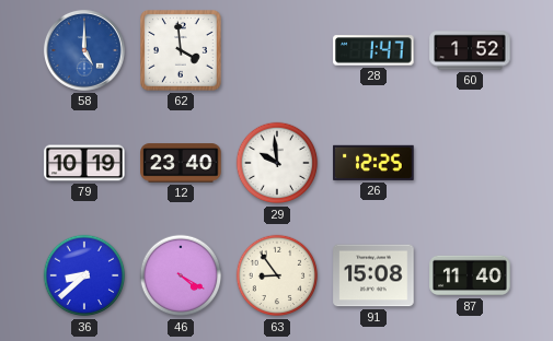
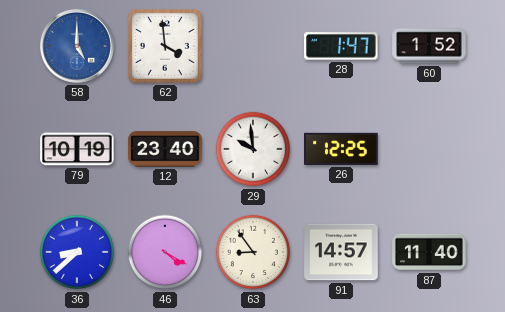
91: 15:08 -> 14:57 (341, 252)
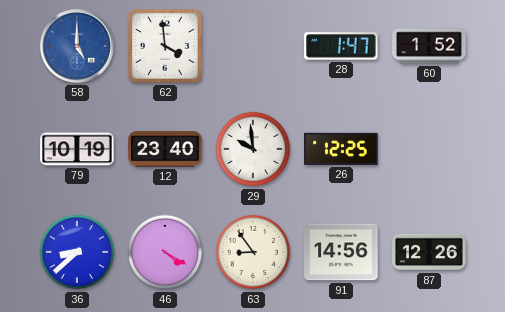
91: 14:57 -> 14:56 (341, 252)
87: 11:40 -> 12:26 (429, 252)
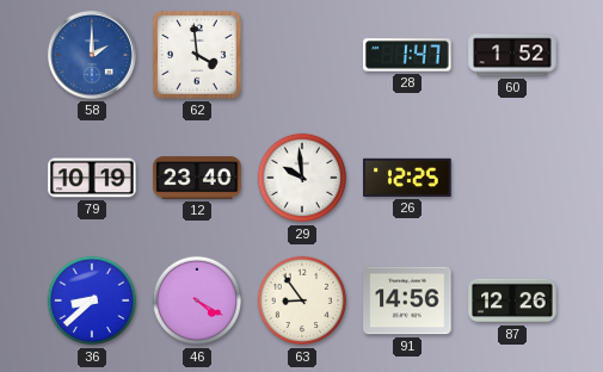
58: 5:00 -> 2:00 (92, 55)
